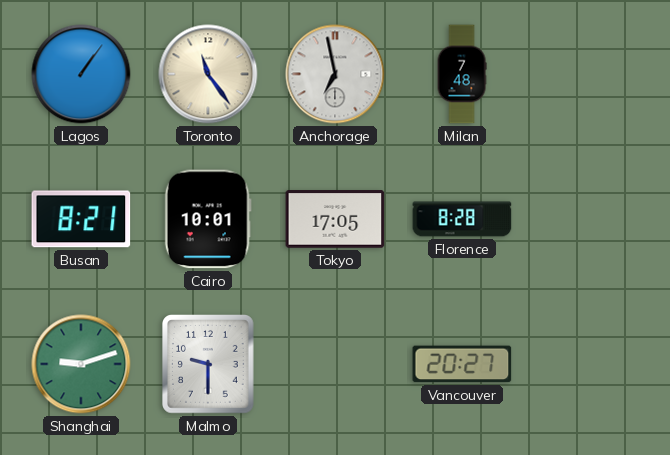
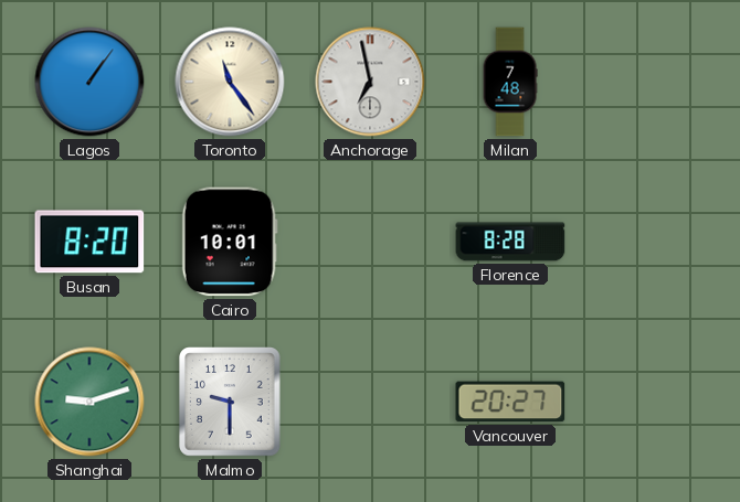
Busan: 8:21 -> 8:20 (89, 242)
Tokyo: 17:05 -> none (335, 219)
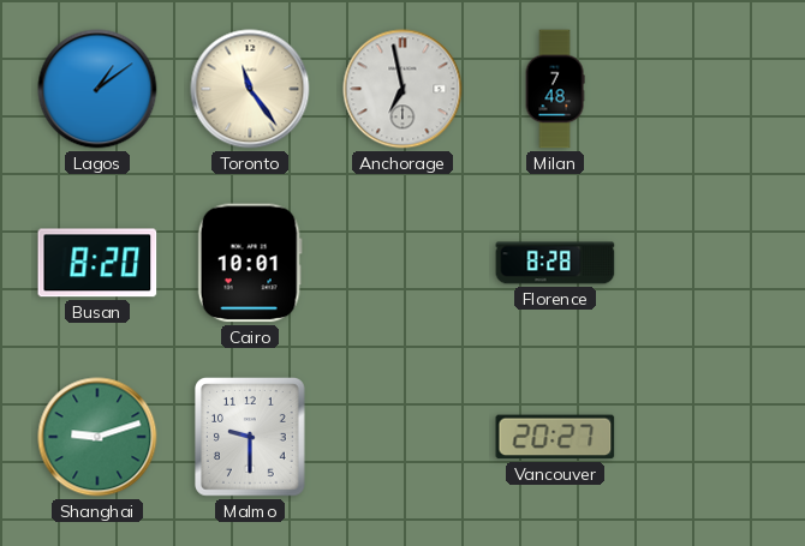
Lagos: 1:06 -> 1:09 (97, 89)
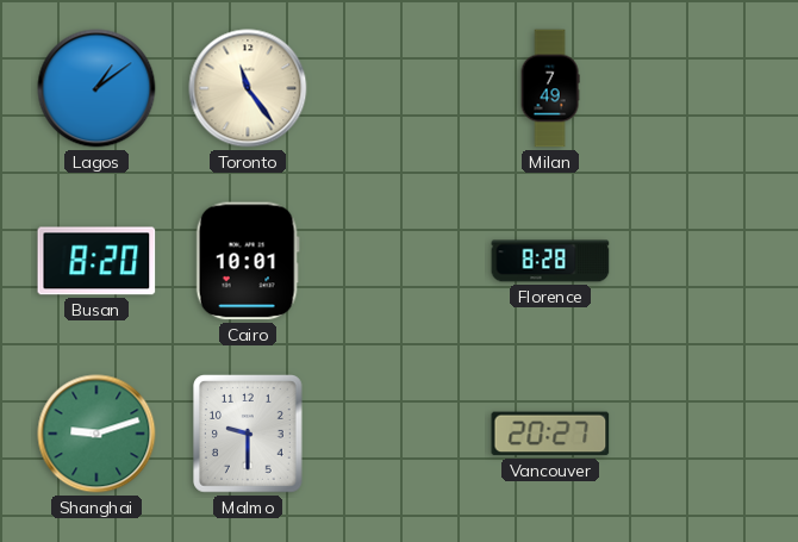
Anchorage: 6:58 -> none (402, 89)
Milan: 7:48 -> 7:49 (550, 88)
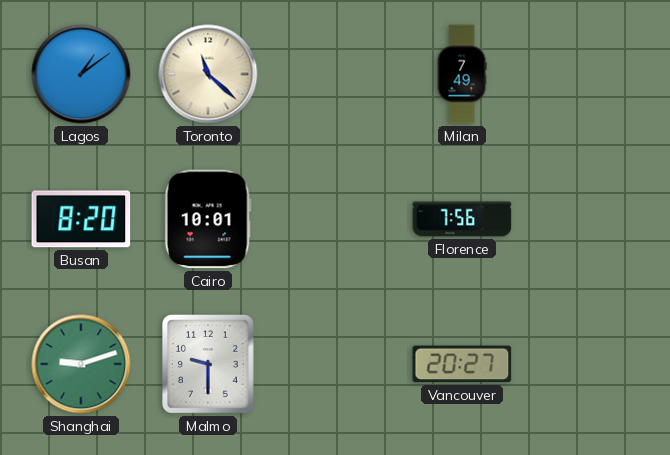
Toronto: 11:24 -> 11:22 (208, 74)
Florence: 8:28 -> 7:56 (462, 219)
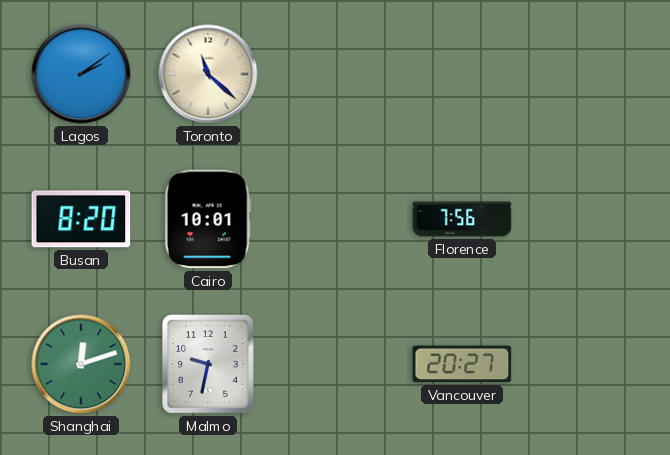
Lagos: 1:09 -> 2:09 (81, 74)
Milan: 7:49 -> none (462, 74)
Shanghai: 9:12 -> 12:12 (81, 364)
Malmo: 9:30 -> 9:32 (209, 365)
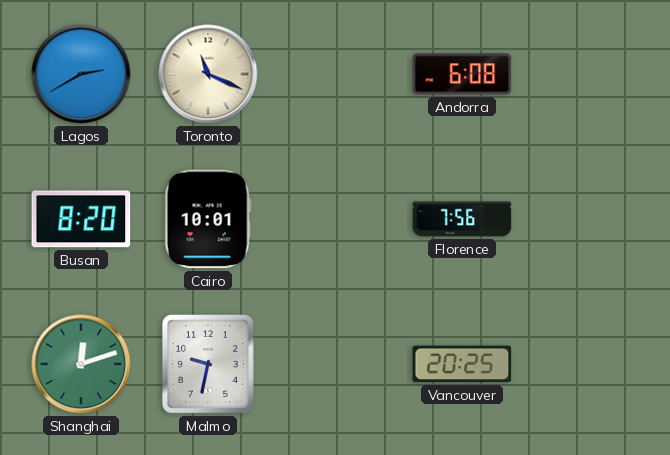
Lagos: 2:09 -> 2:40 (81, 74)
Toronto: 11:22 -> 11:19 (208, 74)
Andorra: none -> 6:08 (462, 74)
Vancouver: 20:27 -> 20:25 (462, 364)
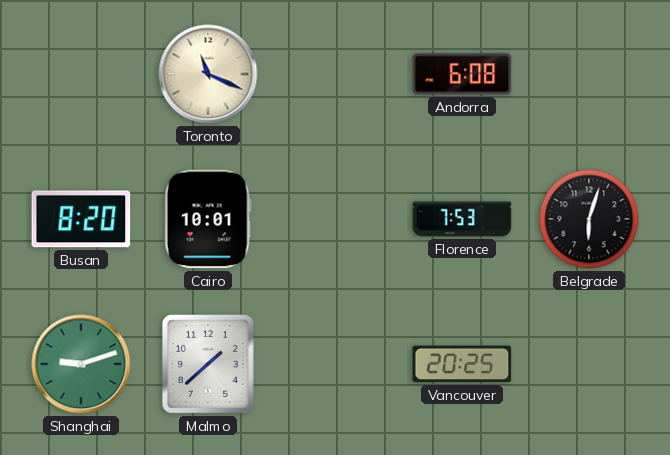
Lagos: 2:40 -> none (81, 74)
Florence: 7:56 -> 7:53 (462, 219)
Belgrade: none -> 6:03 (589, 219)
Shanghai: 12:12 -> 9:12 (81, 364)
Malmo: 9:32 -> 1:38 (209, 365)
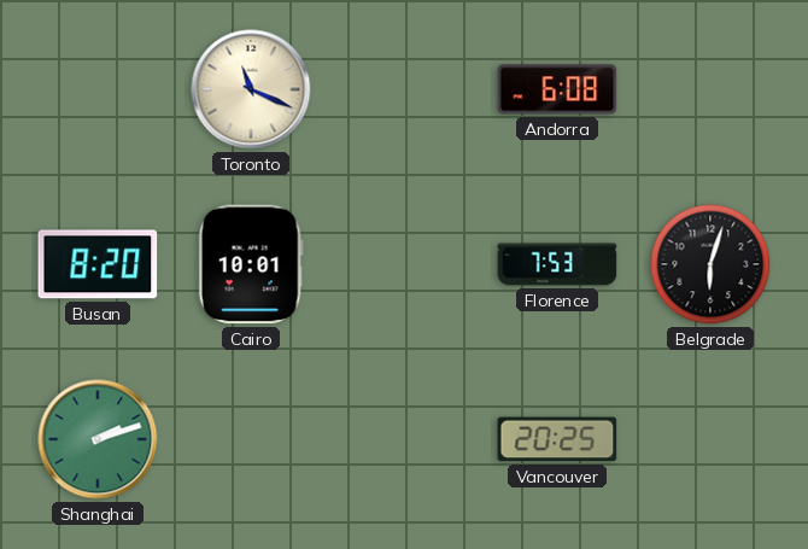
Shanghai: 9:12 -> 2:12 (98, 439)
Malmo: 1:38 -> none (209, 365)
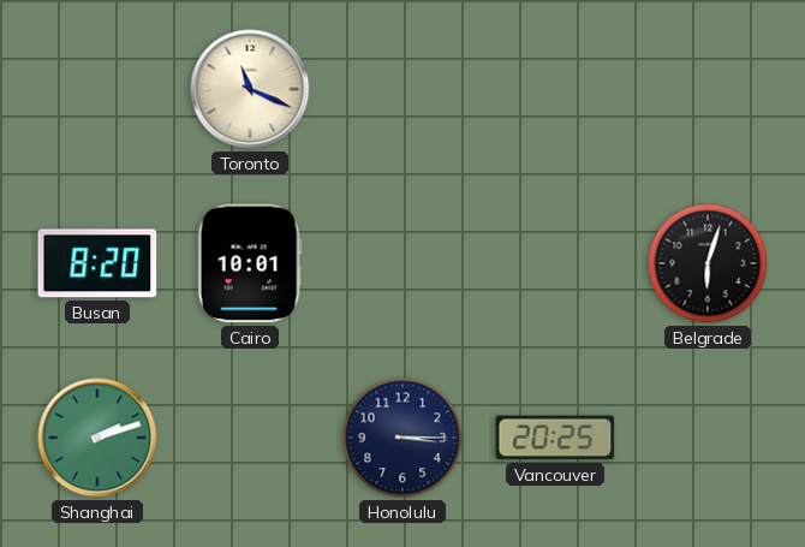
Andorra: 6:08 -> none (557, 89)
Florence: 7:53 -> none (557, 264)
Honolulu: none -> 3:15 (402, 438)
